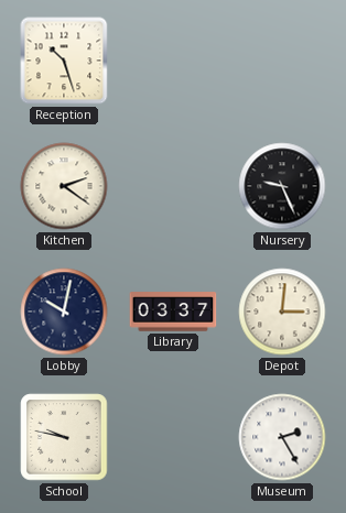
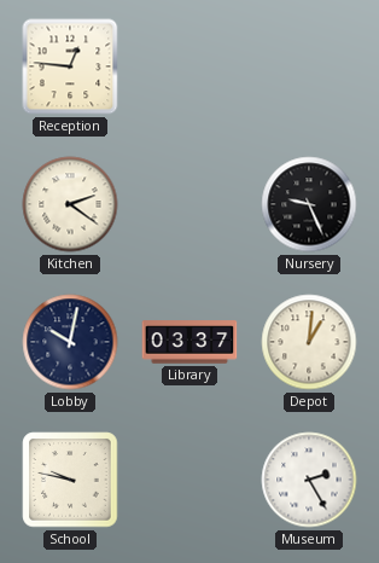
Reception: 10:27 -> 12:46 (70, 66)
Depot: 3:01 -> 1:01 (309, 342)
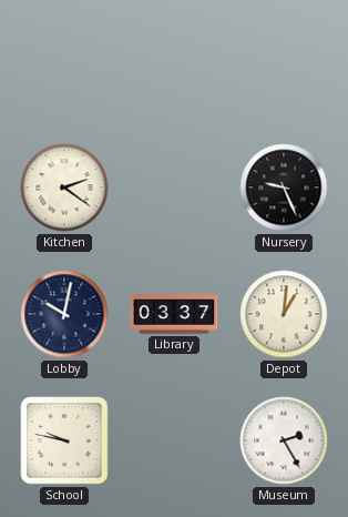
Reception: 12:46 -> none (70, 66)
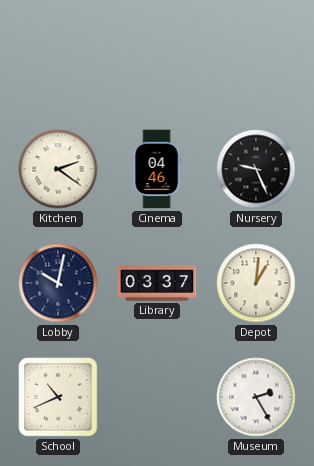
Cinema: none -> 04:46 (157, 169)
School: 9:47 -> 10:41 (58, 397)
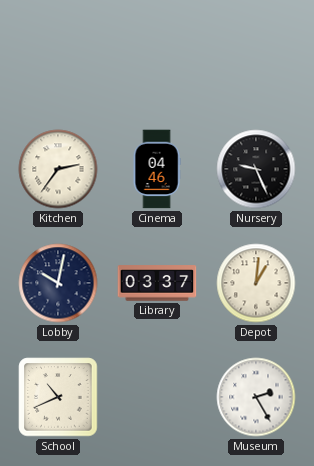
Kitchen: 2:21 -> 2:36 (58, 169)
